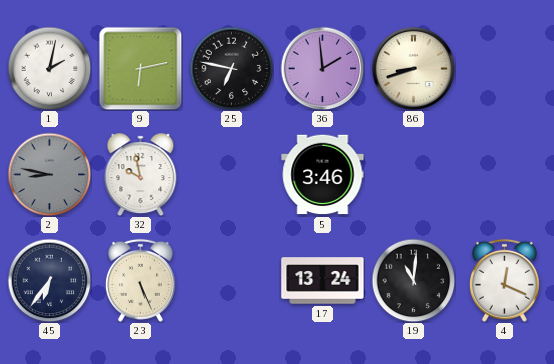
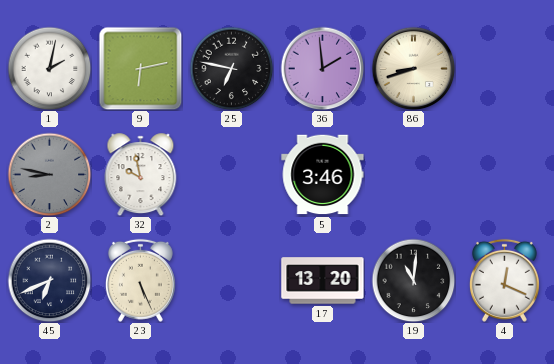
45: 6:36 -> 6:41 (49, 280)
17: 13:24 -> 13:20 (323, 281)
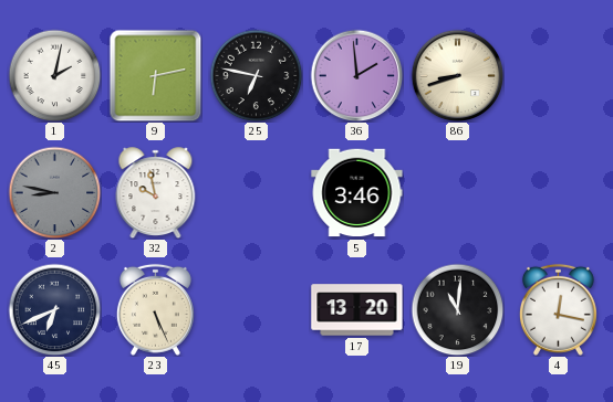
4: 12:19 -> 12:17 (558, 309)
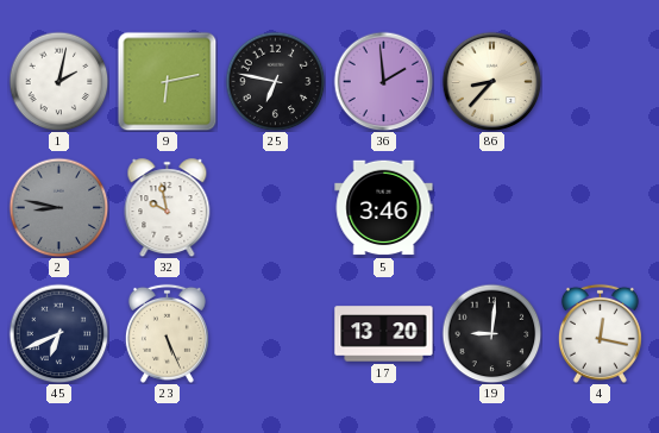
86: 8:42 -> 8:37 (491, 81)
19: 11:01 -> 9:01 (491, 333)
